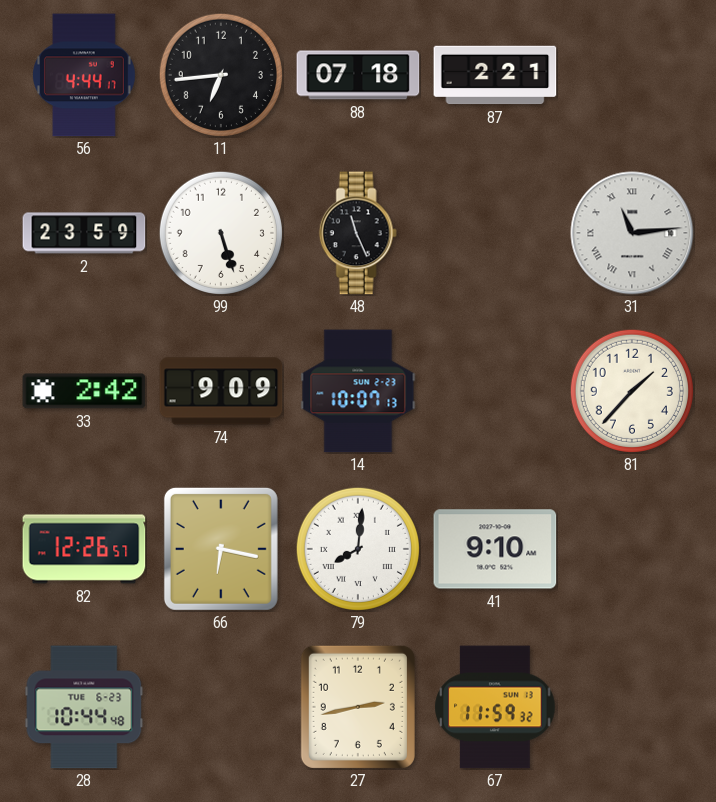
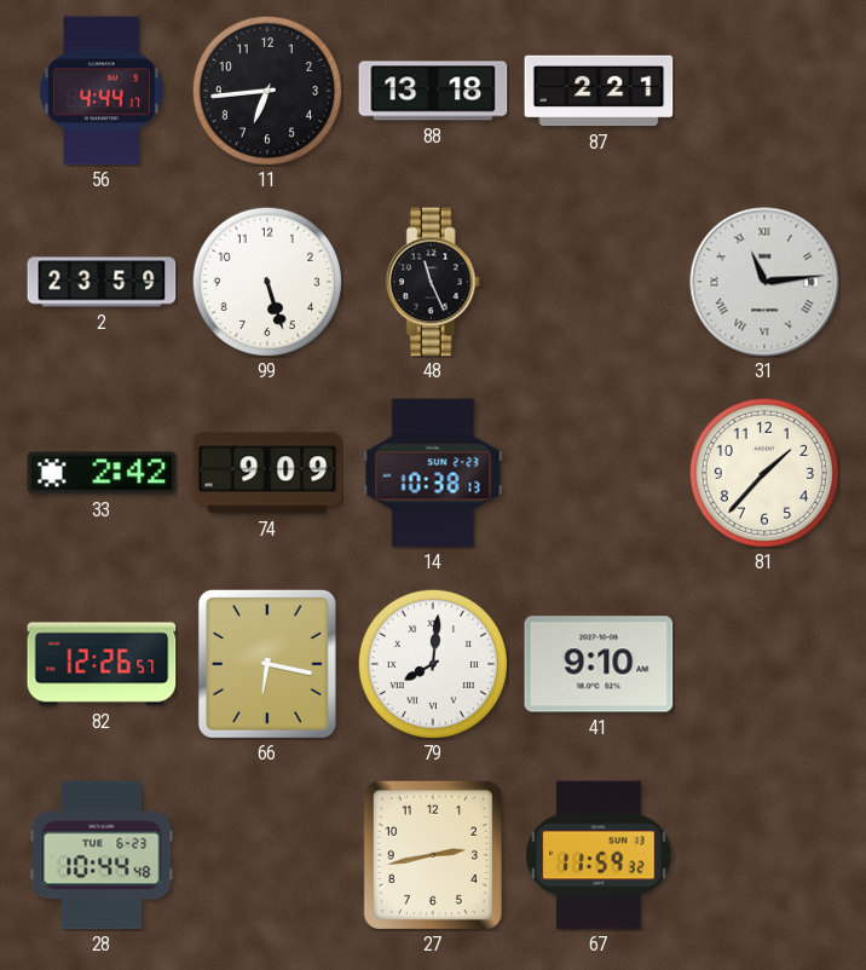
88: 07:18 -> 13:18 (433, 91)
14: 10:07 -> 10:38 (433, 473)
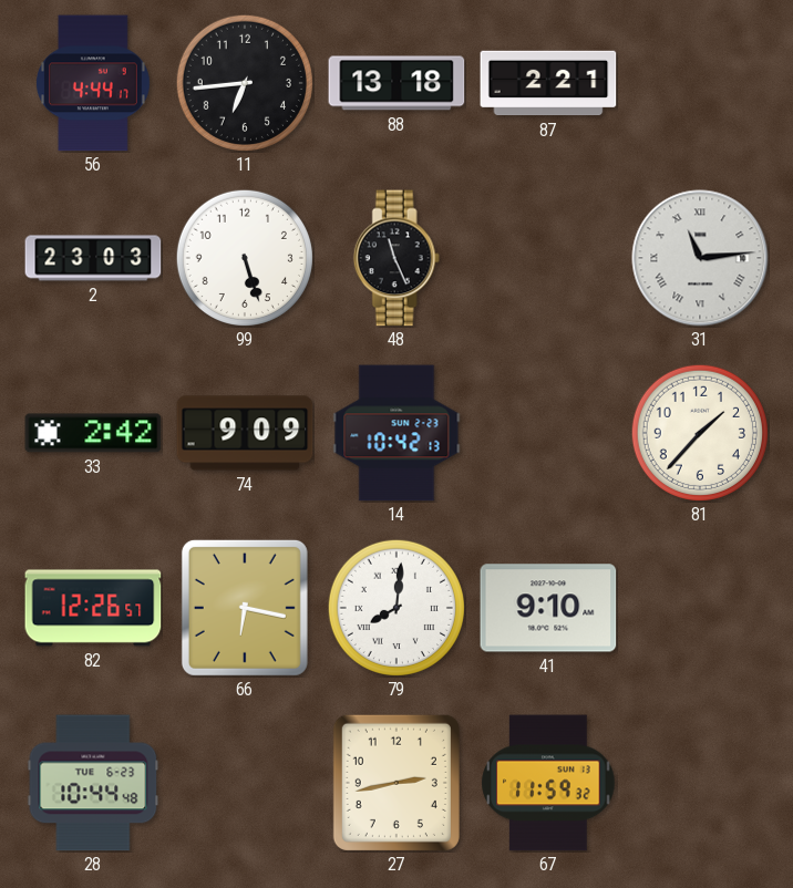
2: 23:59 -> 23:03 (93, 258)
14: 10:38 -> 10:42 (396, 433)
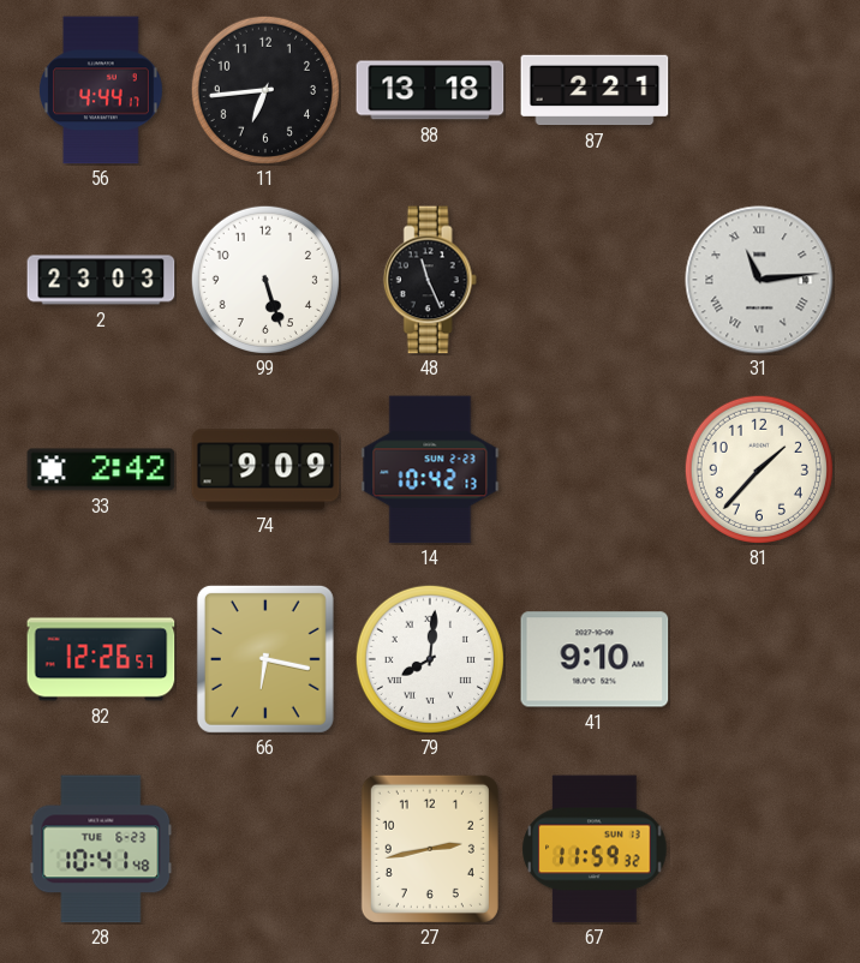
28: 10:44 -> 10:41 (101, 849)
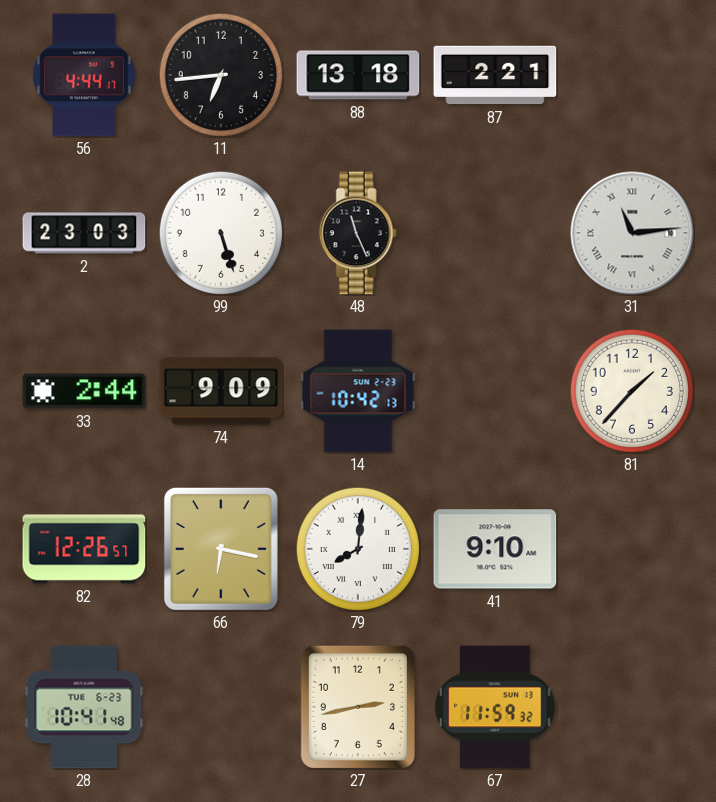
33: 2:42 -> 2:44 (84, 391)
